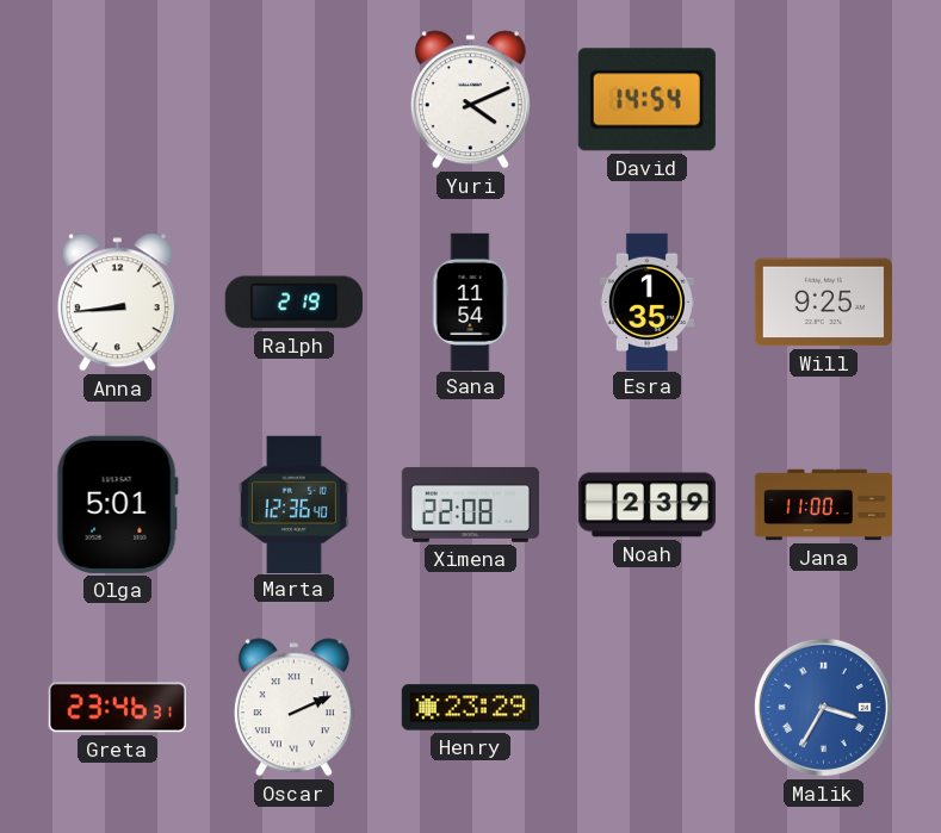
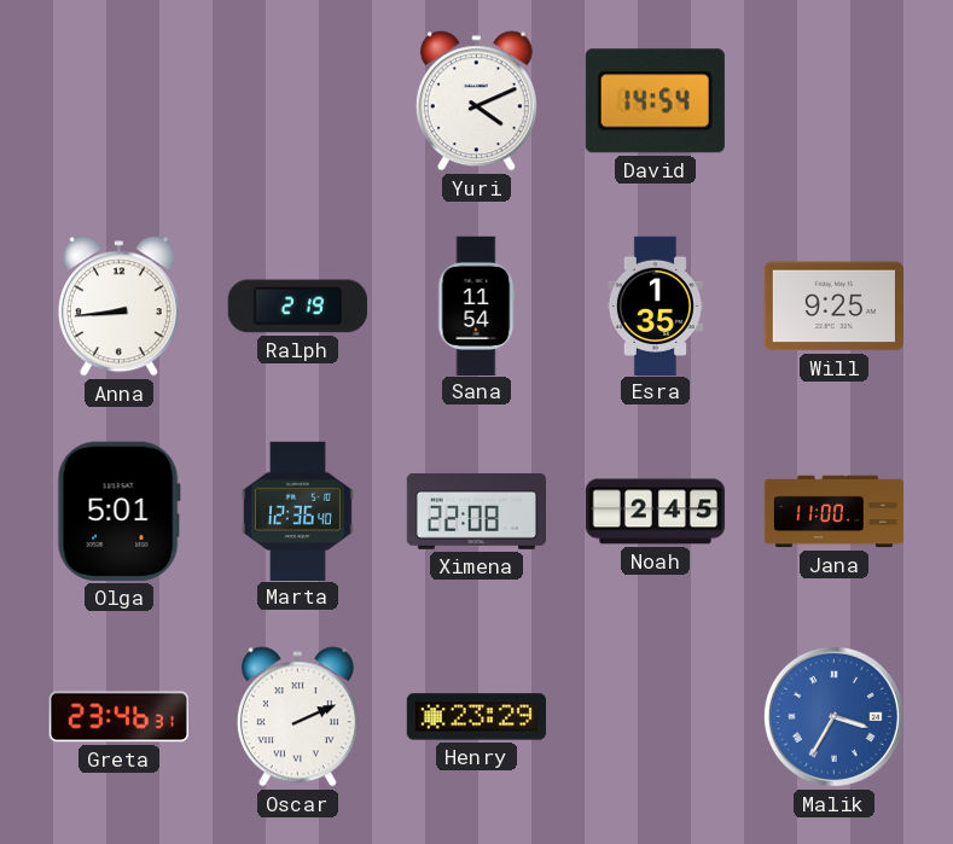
Noah: 2:39 -> 2:45 (656, 512)
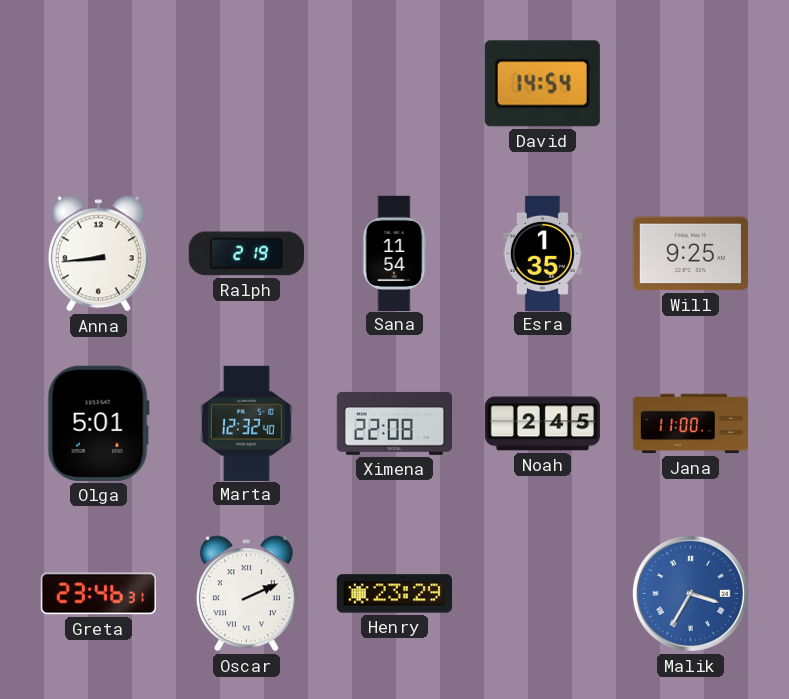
Yuri: 4:11 -> none (476, 101)
Marta: 12:36 -> 12:32 (246, 423)
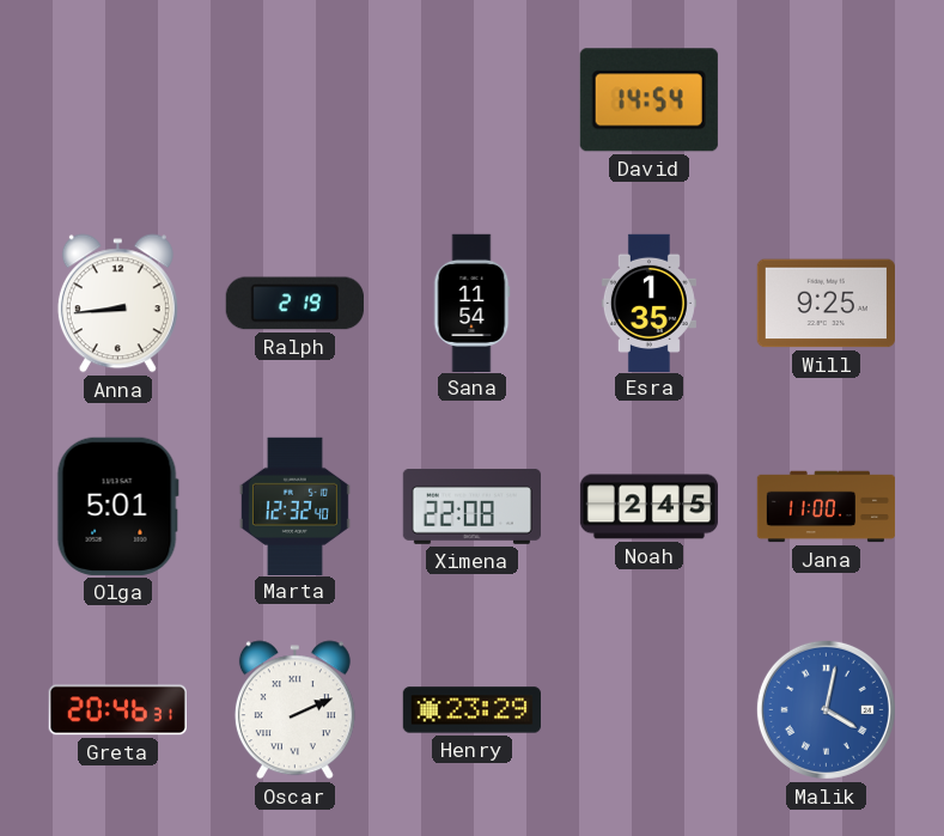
Greta: 23:46 -> 20:46 (117, 710)
Malik: 3:35 -> 4:02 (826, 709)
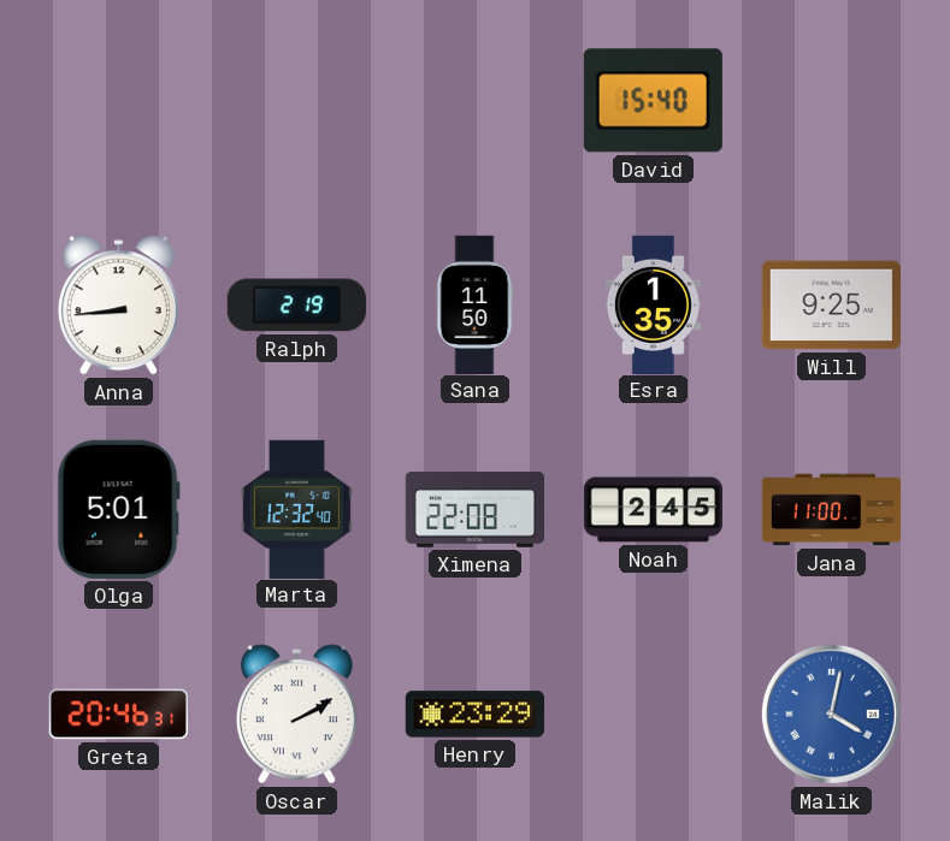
David: 14:54 -> 15:40 (653, 101)
Sana: 11:54 -> 11:50 (474, 304)
Oscar: 2:11 -> 2:10 (296, 715)
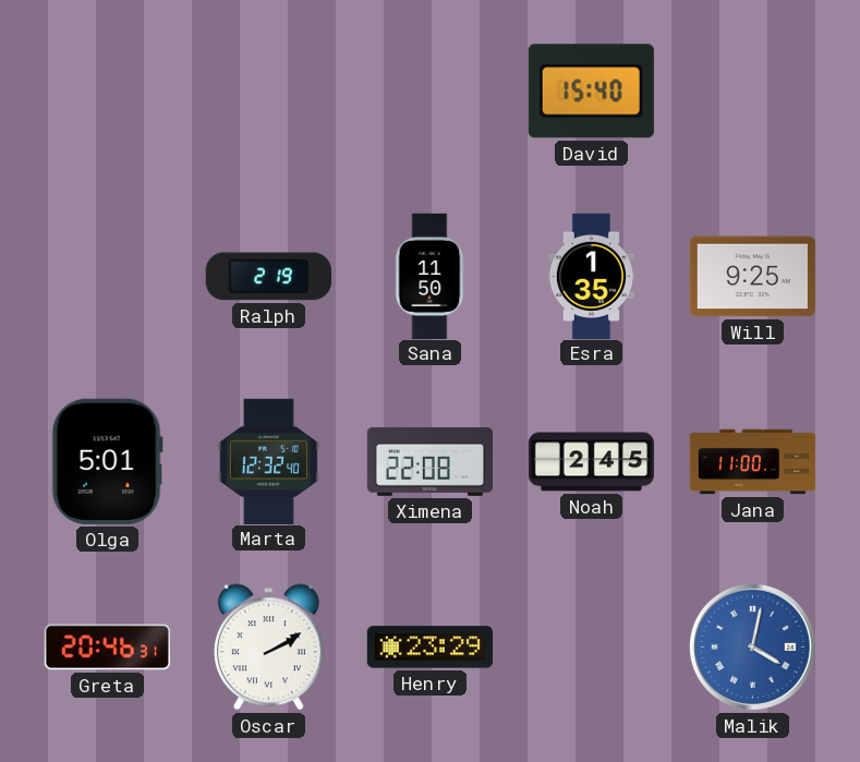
Anna: 8:44 -> none (118, 306)
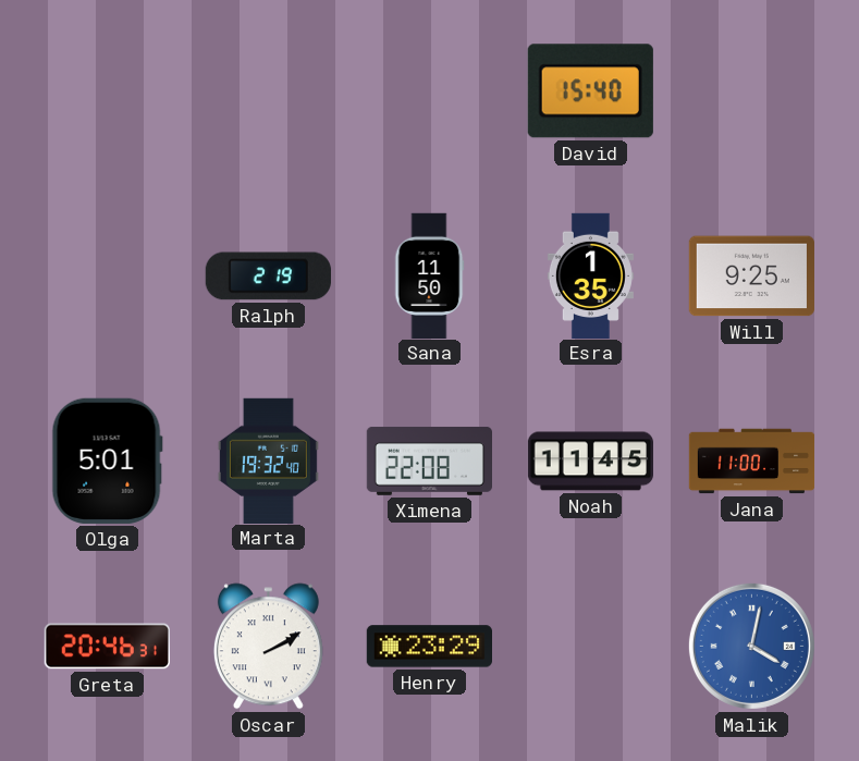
Marta: 12:32 -> 19:32 (268, 461)
Noah: 2:45 -> 11:45 (591, 462)
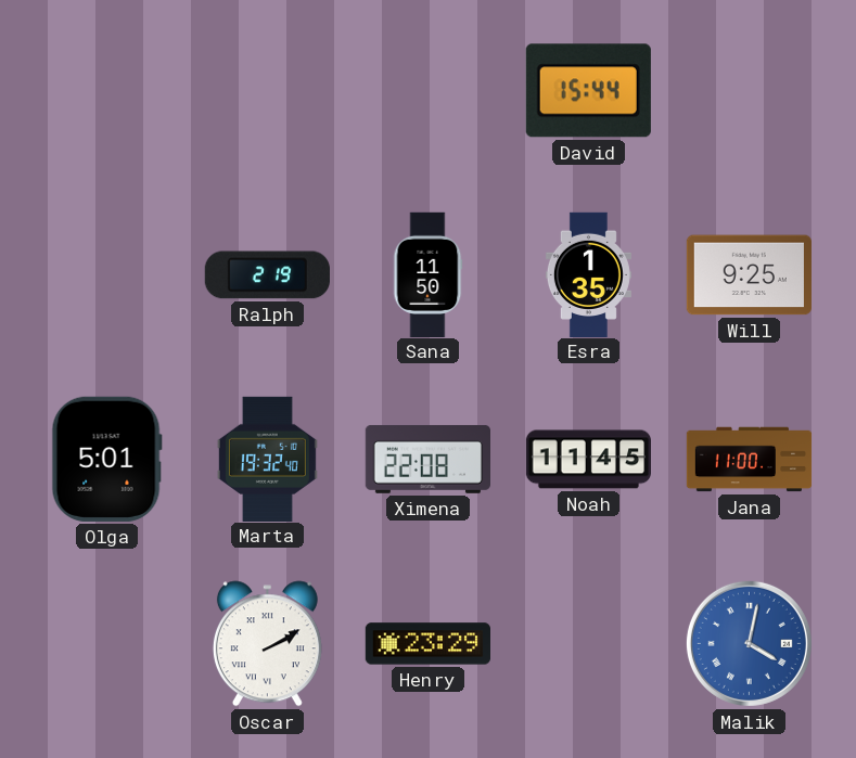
David: 15:40 -> 15:44 (588, 91)
Greta: 20:46 -> none (107, 647)
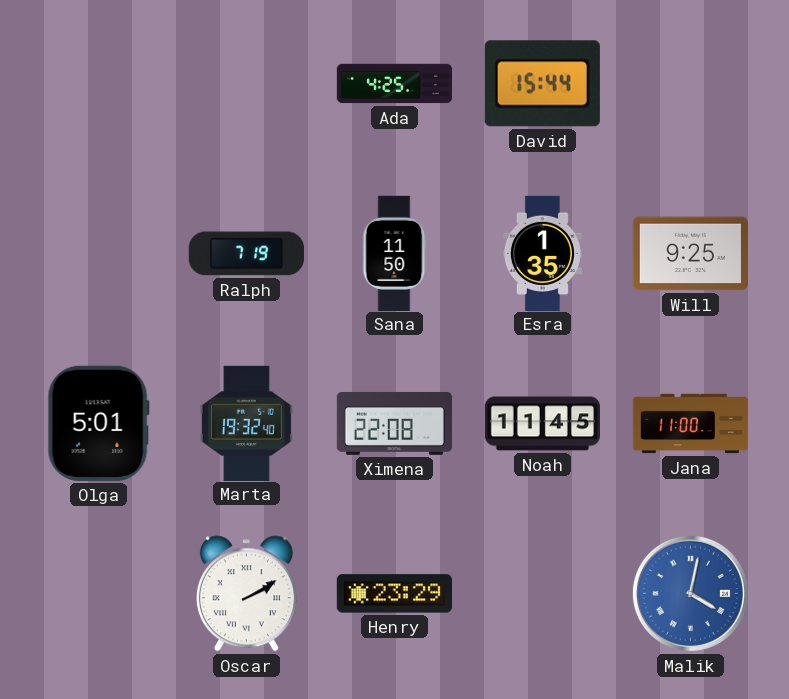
Ada: none -> 4:25 (395, 84)
Ralph: 2:19 -> 7:19 (246, 254)
